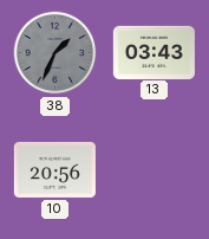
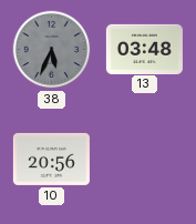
38: 1:34 -> 5:34 (52, 50)
13: 03:43 -> 03:48 (144, 49)
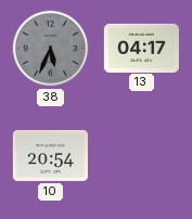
13: 03:48 -> 04:17 (141, 48)
10: 20:56 -> 20:54 (50, 155)
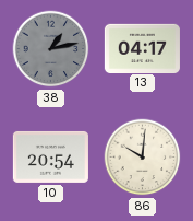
38: 5:34 -> 1:13 (51, 49)
86: none -> 10:01 (143, 158)
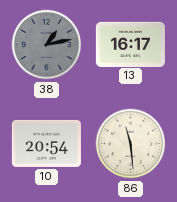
13: 04:17 -> 16:17 (130, 44)
86: 10:01 -> 11:29 (131, 144)
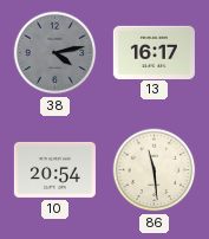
38: 1:13 -> 4:13 (55, 53)
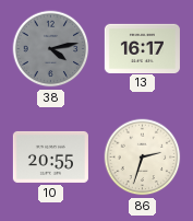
10: 20:54 -> 20:55 (50, 156)
86: 11:29 -> 2:33 (143, 158)
